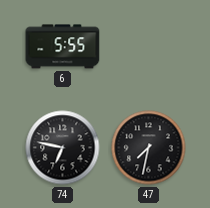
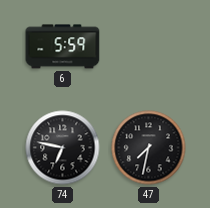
6: 5:55 -> 5:59 (63, 47)
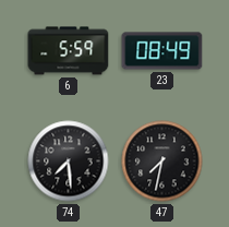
23: none -> 08:49 (162, 51)
74: 6:47 -> 7:29 (69, 162)
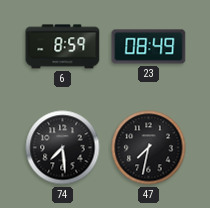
6: 5:59 -> 8:59 (63, 47)
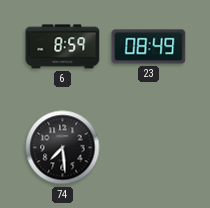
47: 7:32 -> none (149, 148)
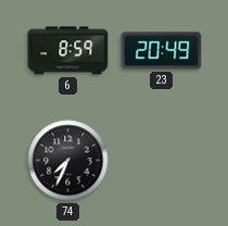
23: 08:49 -> 20:49 (162, 51)
74: 7:29 -> 7:34 (68, 161)
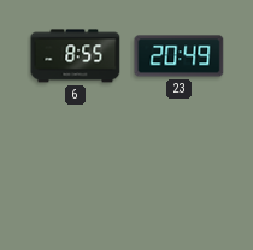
6: 8:59 -> 8:55 (76, 56)
74: 7:34 -> none (68, 161)
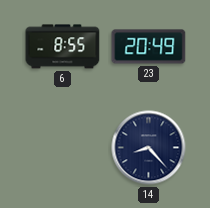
14: none -> 8:23 (149, 148)
